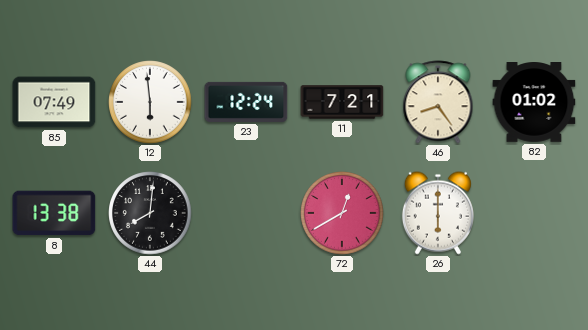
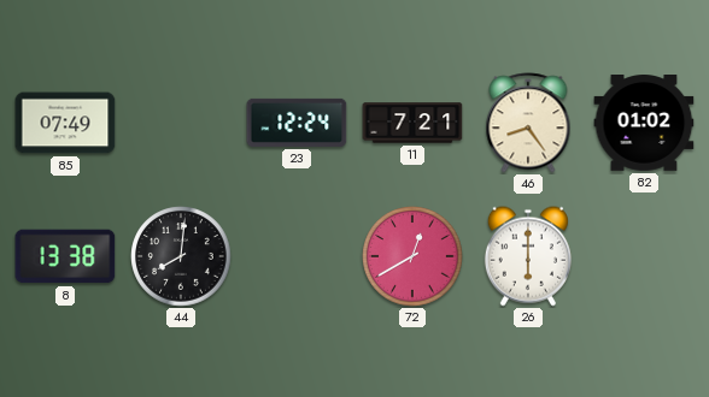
12: 5:59 -> none (150, 102)
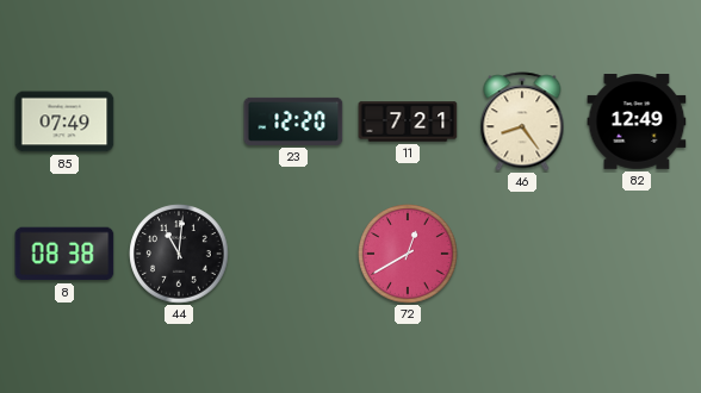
23: 12:24 -> 12:20 (293, 121)
82: 01:02 -> 12:49 (637, 123)
8: 13:38 -> 08:38 (64, 254)
44: 8:01 -> 11:01 (179, 254)
26: 6:00 -> none (528, 256)
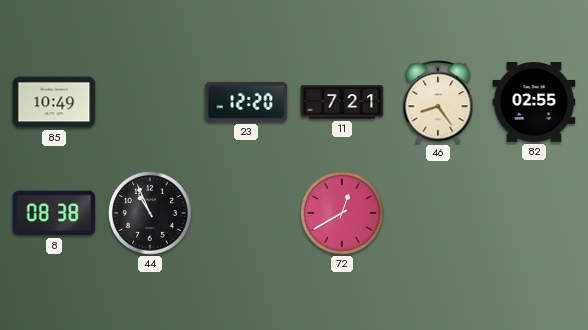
85: 07:49 -> 10:49 (54, 102)
82: 12:49 -> 02:55 (534, 103)
44: 11:01 -> 10:56 (150, 213)
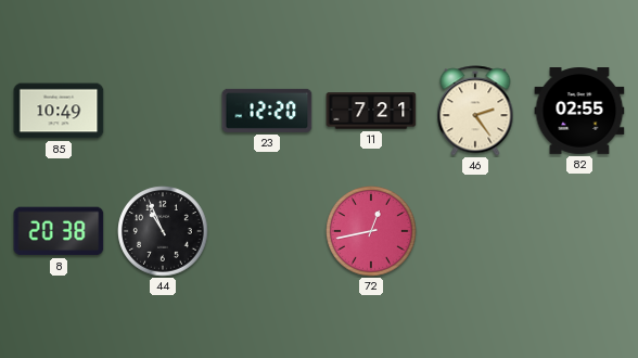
46: 8:24 -> 2:24 (475, 111)
8: 08:38 -> 20:38 (59, 231)
72: 12:40 -> 12:43 (371, 231)
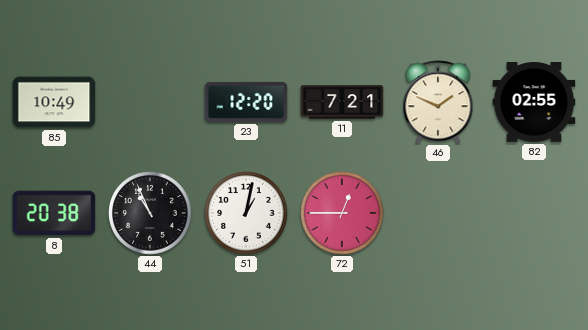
46: 2:24 -> 1:49 (438, 102)
51: none -> 1:02 (246, 213)
72: 12:43 -> 12:45 (342, 213)
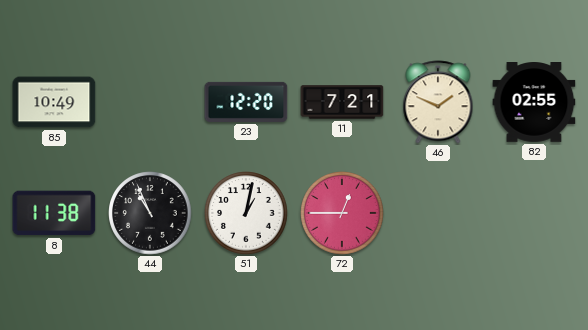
8: 20:38 -> 11:38 (54, 213)
